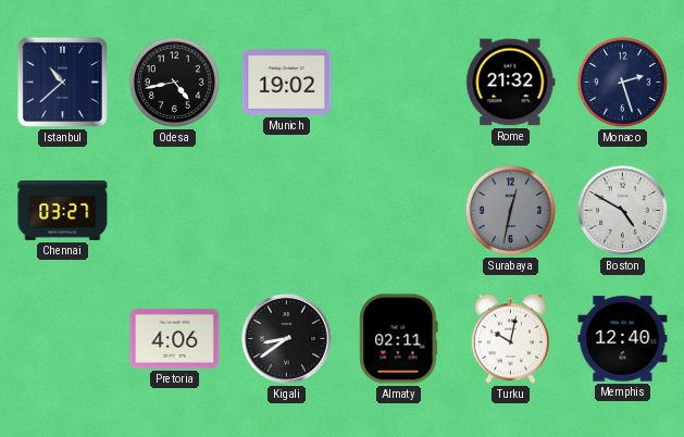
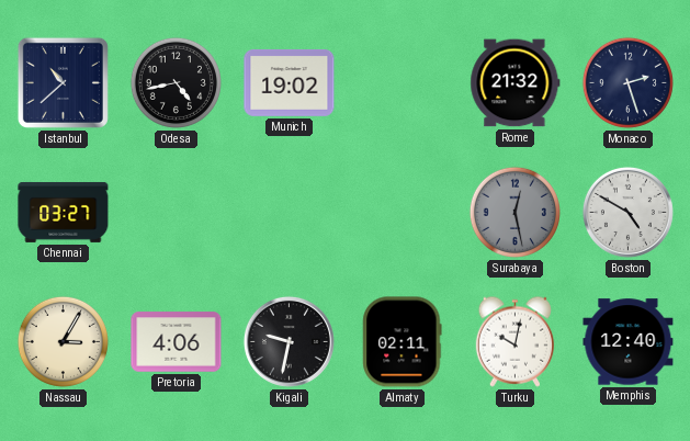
Surabaya: 12:32 -> 12:28 (514, 212)
Nassau: none -> 3:05 (63, 341)
Kigali: 8:39 -> 9:32 (289, 341)
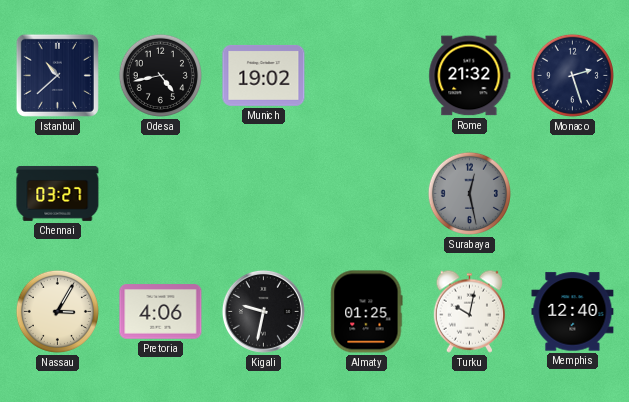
Boston: 4:50 -> none (627, 212)
Almaty: 02:11 -> 01:25 (367, 312)
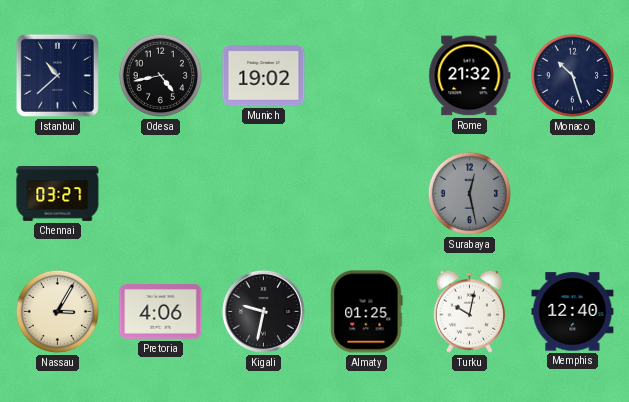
Monaco: 2:27 -> 10:27 (572, 75)
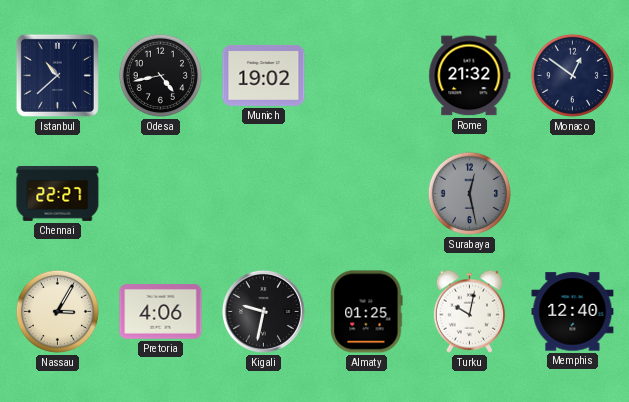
Monaco: 10:27 -> 12:51 (572, 75)
Chennai: 03:27 -> 22:27 (58, 193)
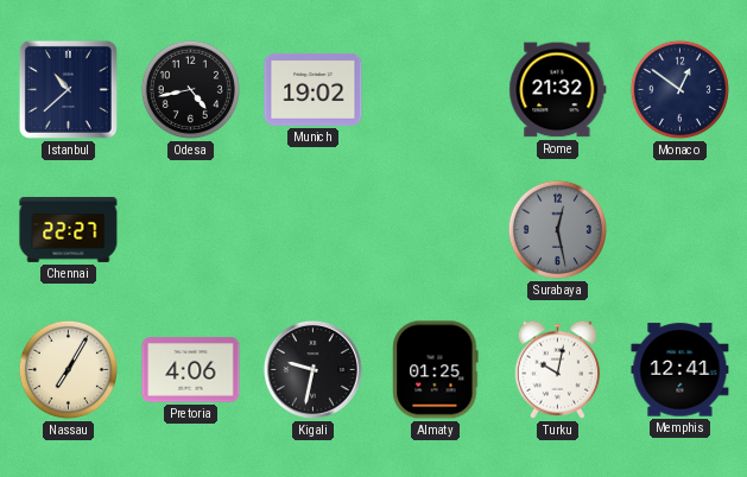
Nassau: 3:05 -> 7:05 (68, 369)
Memphis: 12:40 -> 12:41 (680, 370)
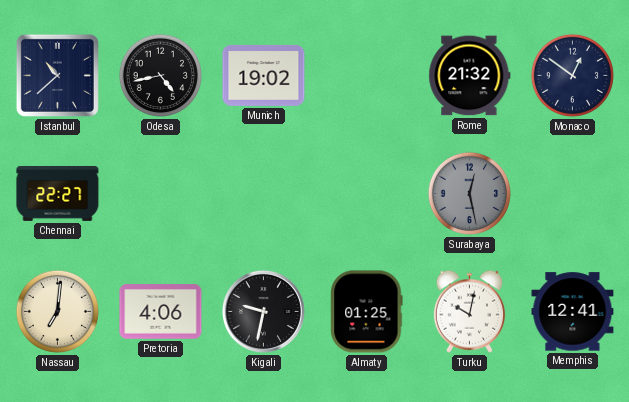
Nassau: 7:05 -> 7:01 (57, 311)
